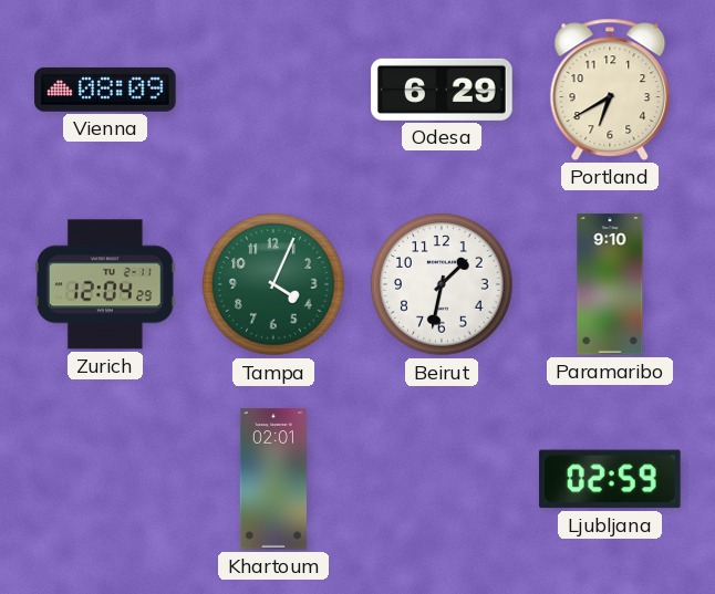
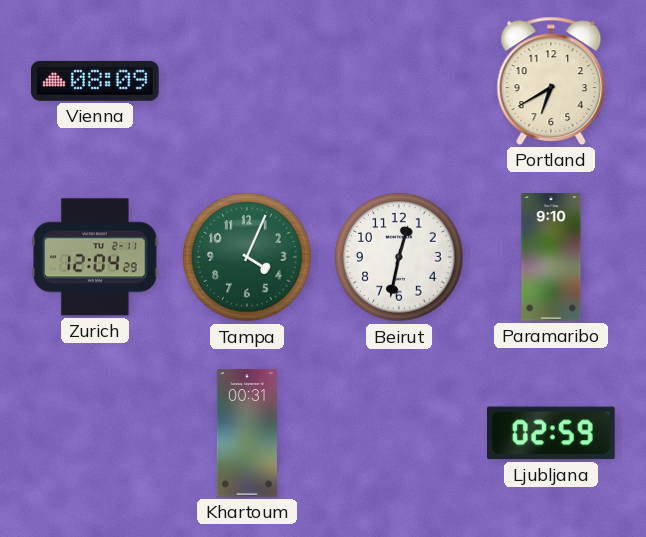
Odesa: 6:29 -> none (442, 90)
Beirut: 1:32 -> 12:32 (399, 257)
Khartoum: 02:01 -> 00:31 (247, 433)
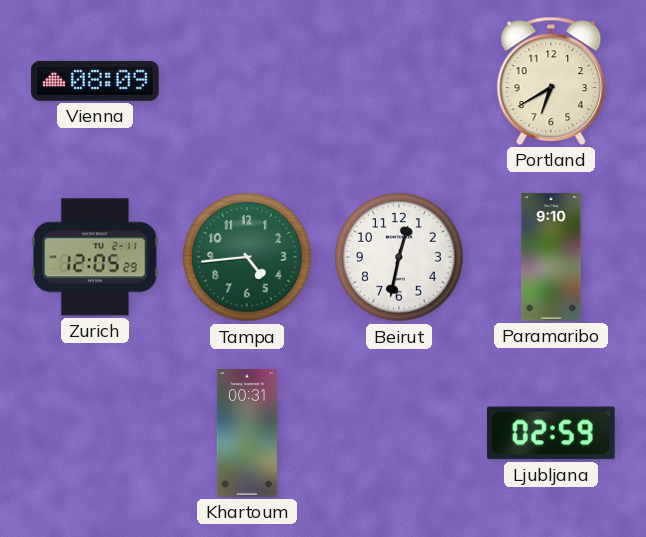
Zurich: 12:04 -> 12:05 (95, 257)
Tampa: 4:04 -> 4:44 (247, 257)
